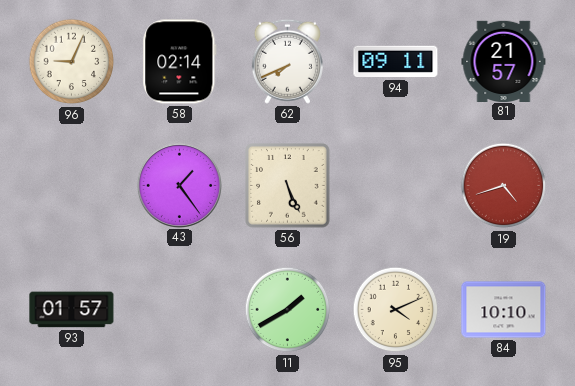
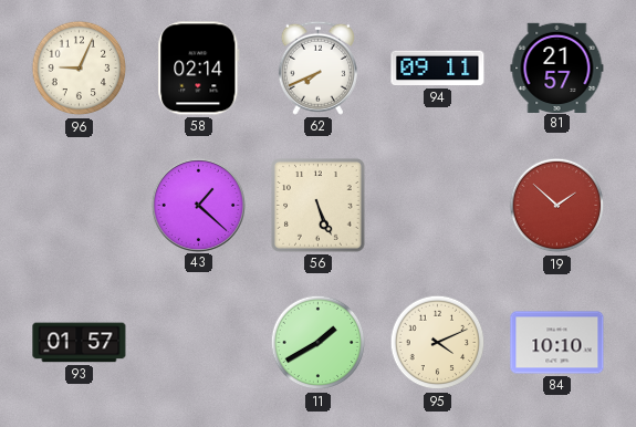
43: 1:24 -> 1:22 (198, 205)
19: 4:42 -> 1:52 (557, 206)
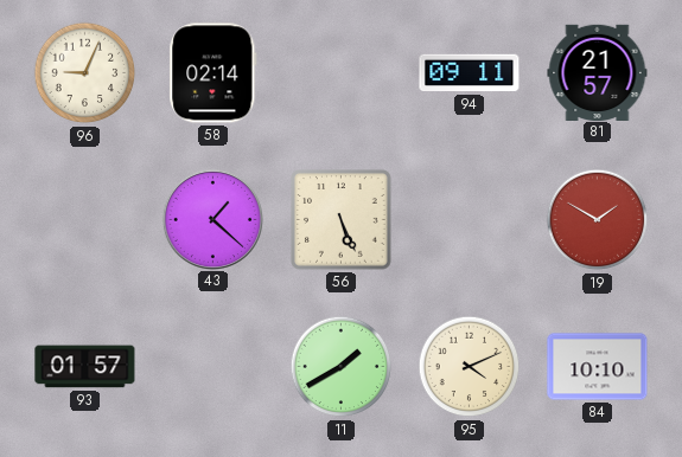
62: 7:41 -> none (317, 67)
19: 1:52 -> 1:50 (598, 220)
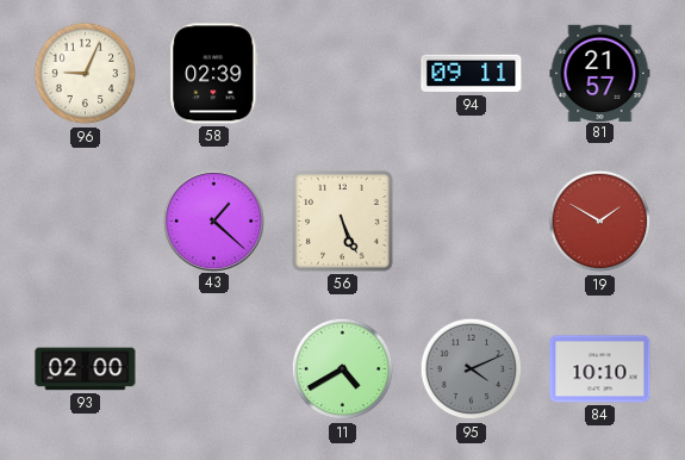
58: 02:14 -> 02:39 (214, 74)
93: 01:57 -> 02:00 (86, 369)
11: 1:40 -> 4:40 (343, 369)
95 dial: cream -> grey (472, 369)
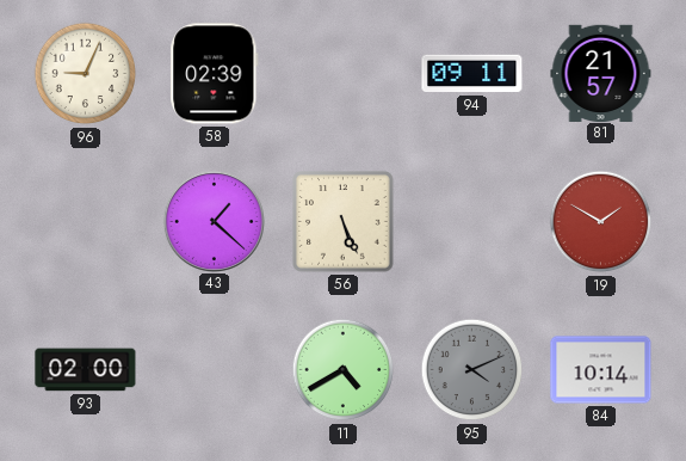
84: 10:10 -> 10:14 (601, 370)
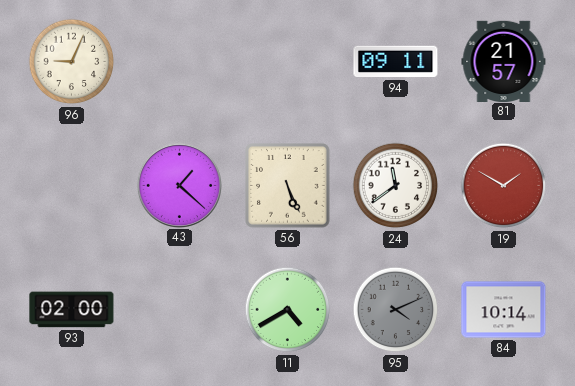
58: 02:39 -> none (215, 74)
24: none -> 11:39 (396, 186)
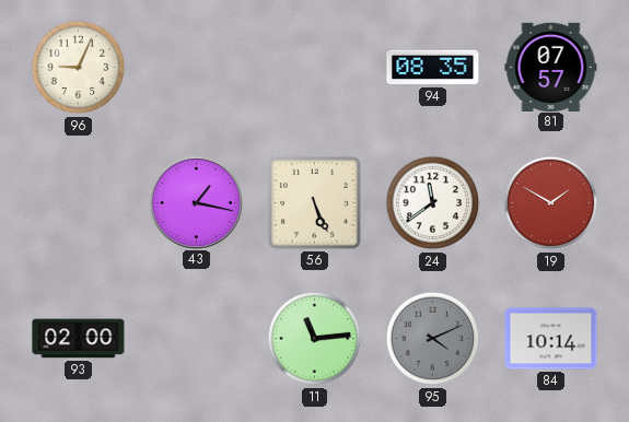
94: 09:11 -> 08:35 (433, 68)
81: 21:57 -> 07:57 (551, 67)
43: 1:22 -> 1:17 (196, 202)
11: 4:40 -> 11:14 (315, 339)
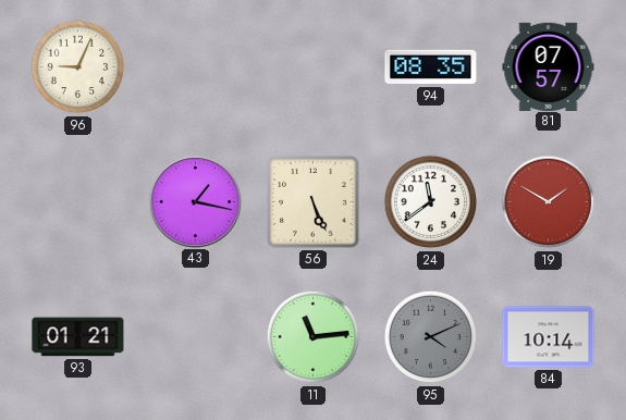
93: 02:00 -> 01:21 (78, 337)
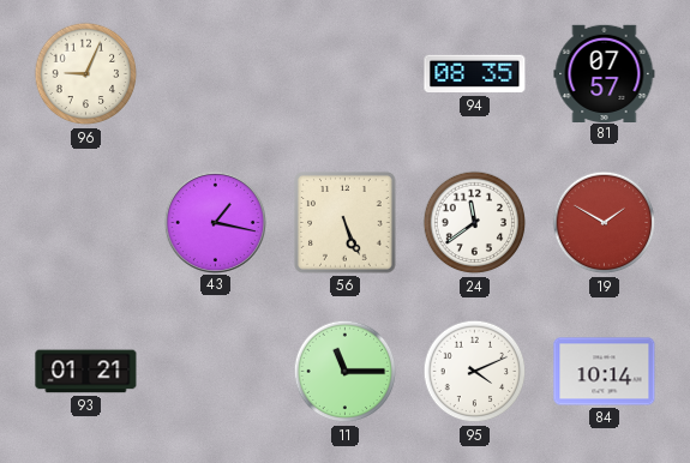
11: 11:14 -> 11:15 (346, 372)
95 dial: grey -> white (475, 372)
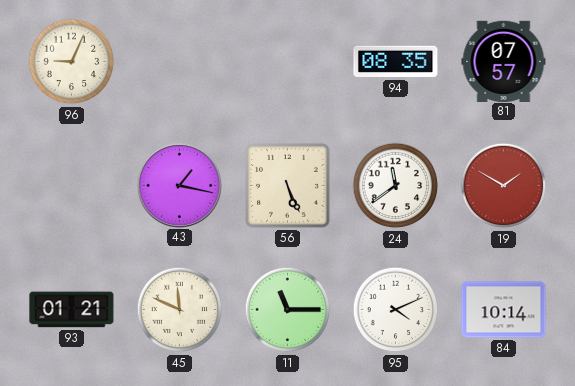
45: none -> 11:49 (180, 310)
